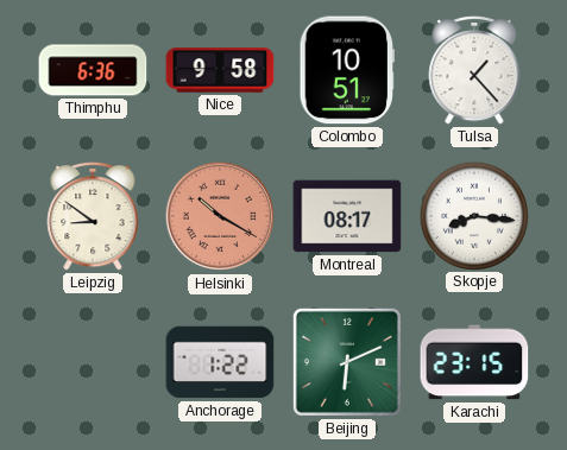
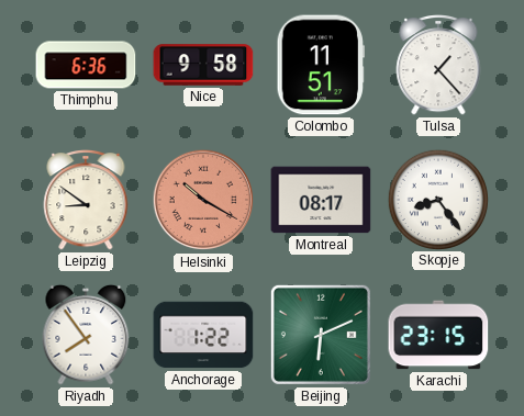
Colombo: 10:51 -> 11:51 (321, 65)
Skopje: 8:16 -> 8:24 (437, 199)
Riyadh: none -> 7:54 (86, 335)
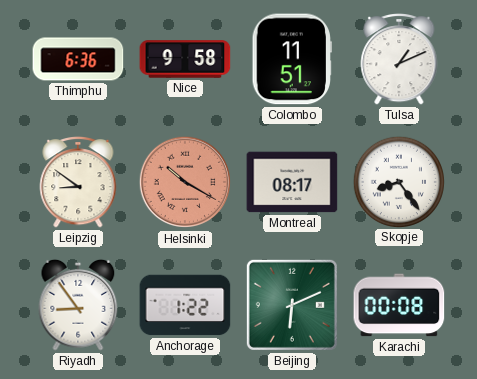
Tulsa: 1:23 -> 1:11 (399, 60)
Riyadh: 7:54 -> 8:54 (78, 305)
Karachi: 23:15 -> 00:08 (399, 305)
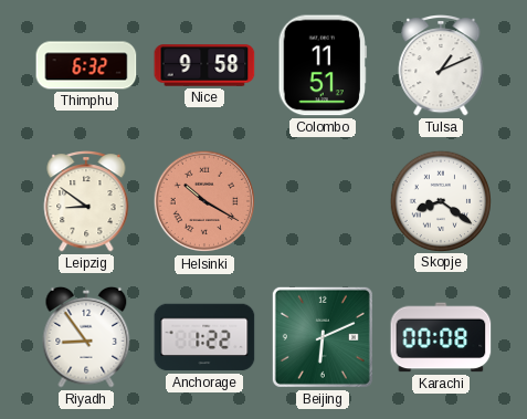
Thimphu: 6:36 -> 6:32 (86, 65)
Montreal: 08:17 -> none (292, 182)
Skopje: 8:24 -> 8:21 (440, 200)
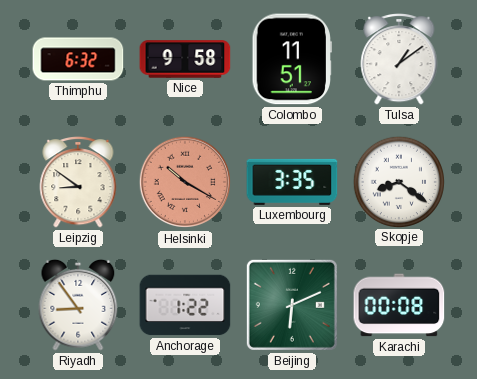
Tulsa: 1:11 -> 1:09 (399, 60)
Luxembourg: none -> 3:35 (292, 182)
